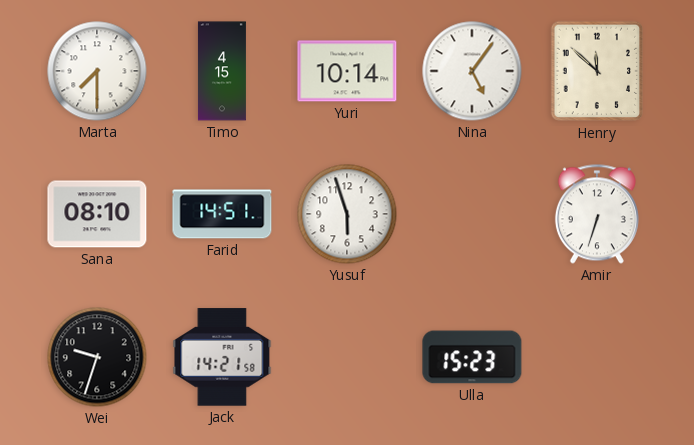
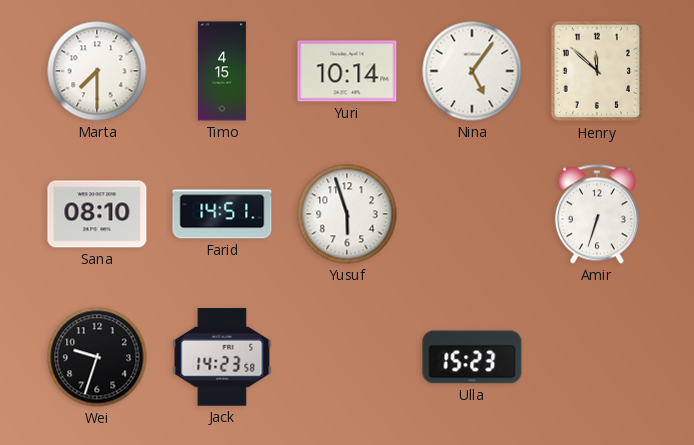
Jack: 14:21 -> 14:23 (222, 357)
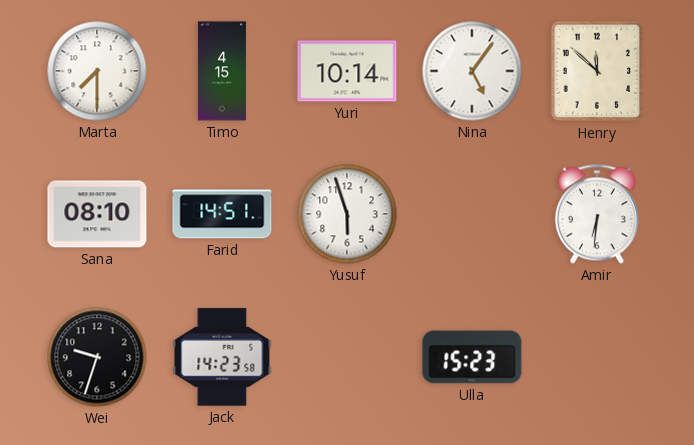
Amir: 6:33 -> 6:31 (597, 214)
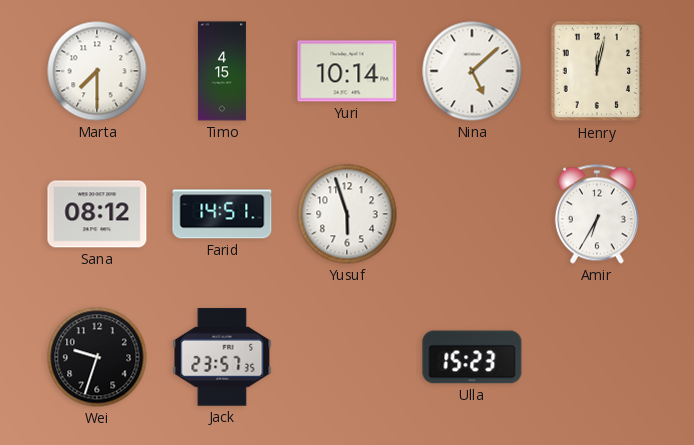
Nina: 5:06 -> 5:08 (472, 71)
Henry: 11:52 -> 12:02 (597, 71)
Sana: 08:10 -> 08:12 (97, 214)
Amir: 6:31 -> 6:35 (597, 214)
Jack: 14:23 -> 23:57 (222, 357)
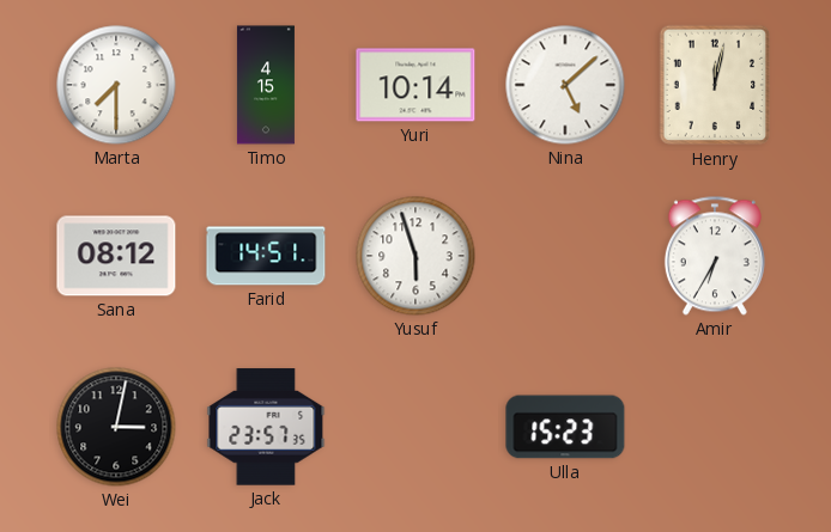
Wei: 9:33 -> 3:02 (116, 427)
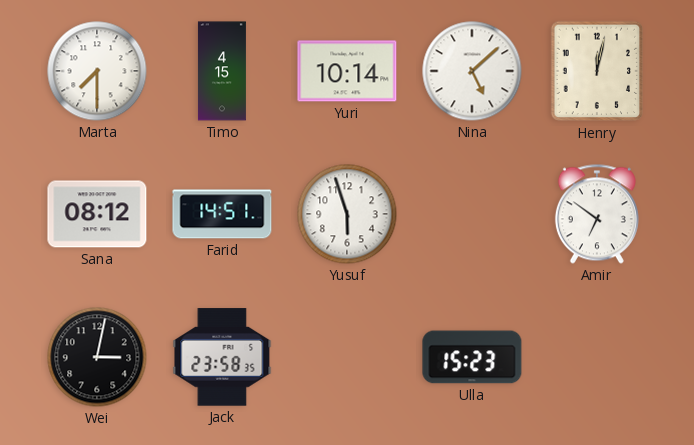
Amir: 6:35 -> 6:51 (597, 214)
Jack: 23:57 -> 23:58 (222, 357)
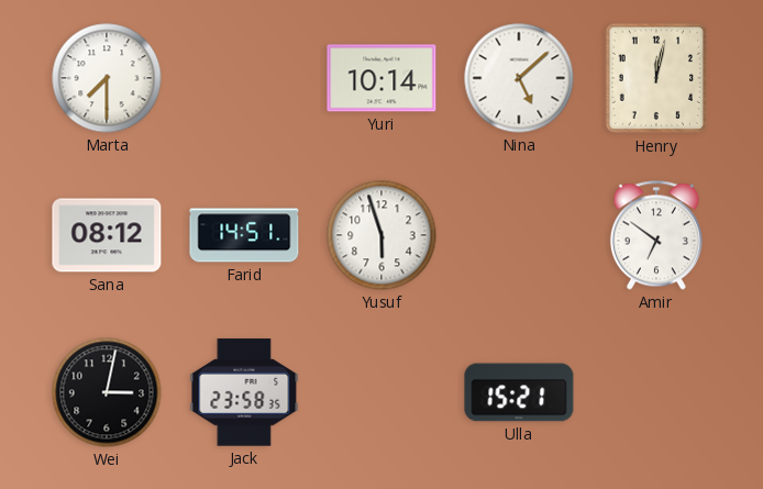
Timo: 4:15 -> none (222, 71)
Ulla: 15:23 -> 15:21 (519, 392)
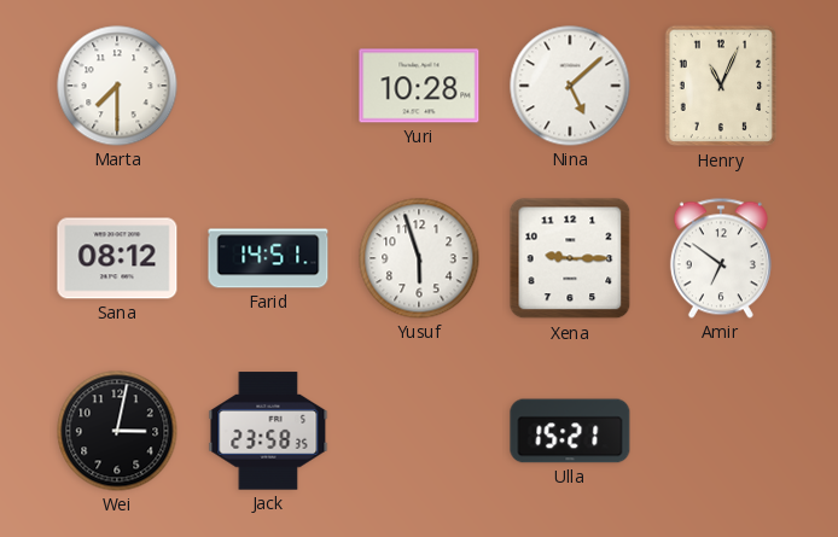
Yuri: 10:14 -> 10:28 (419, 86)
Henry: 12:02 -> 11:04 (721, 86)
Xena: none -> 9:15 (570, 258)
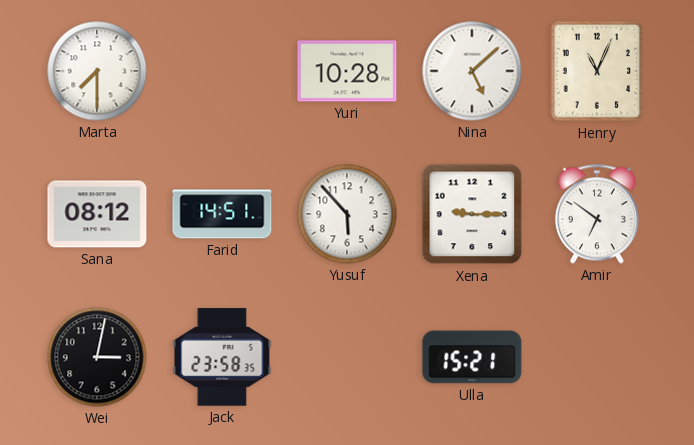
Yusuf: 5:57 -> 5:53 (347, 214)
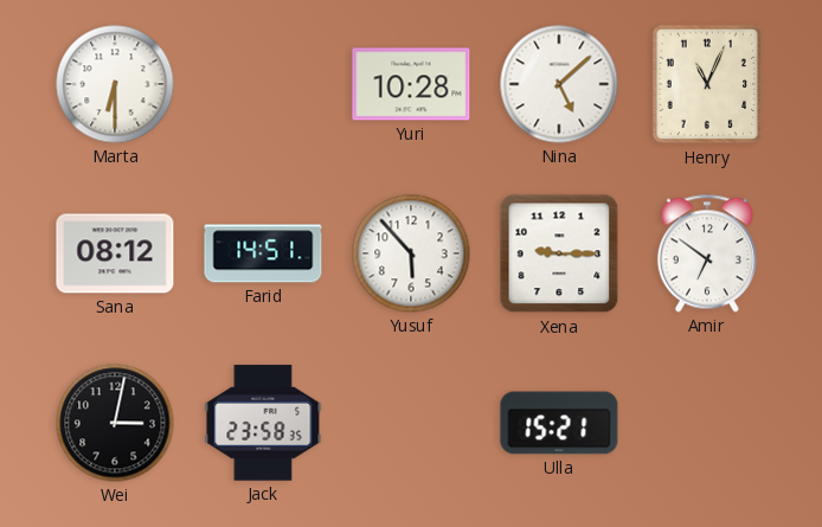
Marta: 7:30 -> 6:30 (115, 84)
